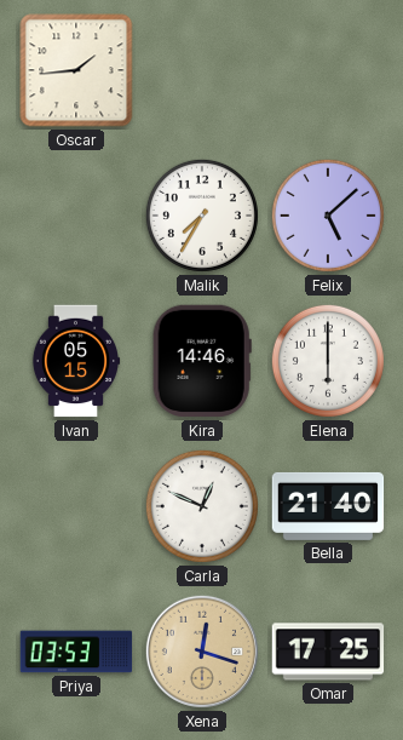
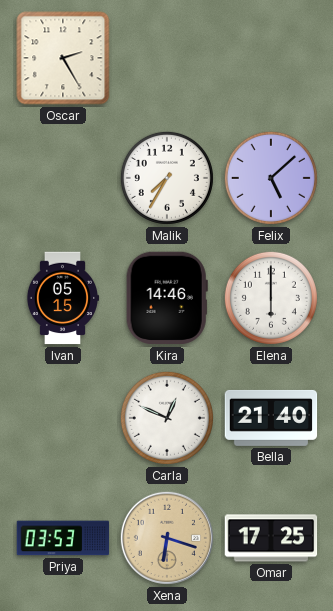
Oscar: 1:44 -> 2:25 (63, 58)
Xena: 12:18 -> 6:18 (167, 538)
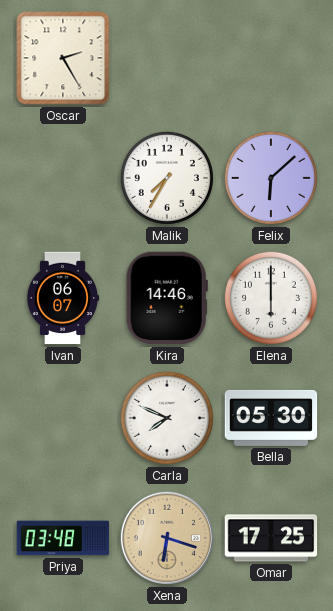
Felix: 5:08 -> 6:08 (271, 178)
Ivan: 05:15 -> 06:07 (63, 298)
Carla: 12:49 -> 7:49 (167, 418)
Bella: 21:40 -> 05:30 (271, 418)
Priya: 03:53 -> 03:48 (63, 538)
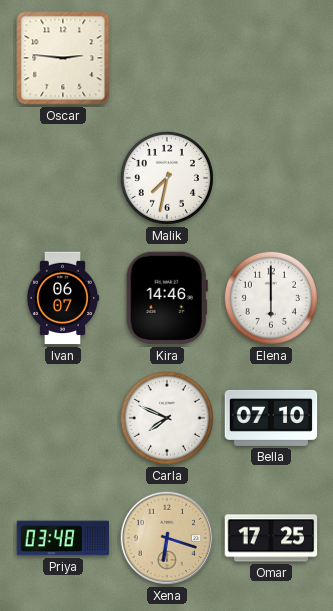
Oscar: 2:25 -> 2:46 (63, 58)
Malik: 7:35 -> 7:32 (167, 178)
Felix: 6:08 -> none (271, 178)
Bella: 05:30 -> 07:10 (271, 418)
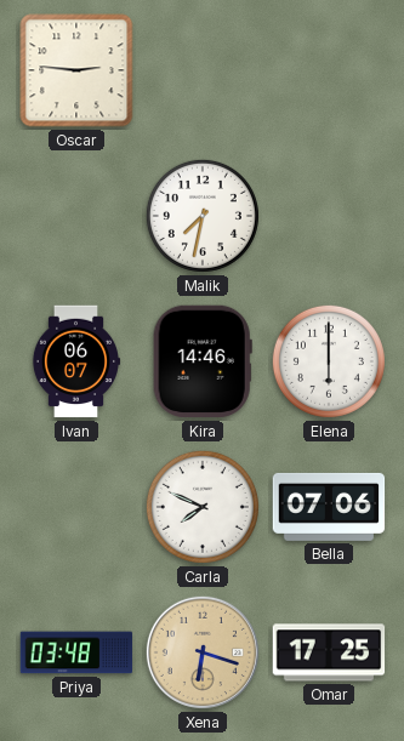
Bella: 07:10 -> 07:06 (329, 507)
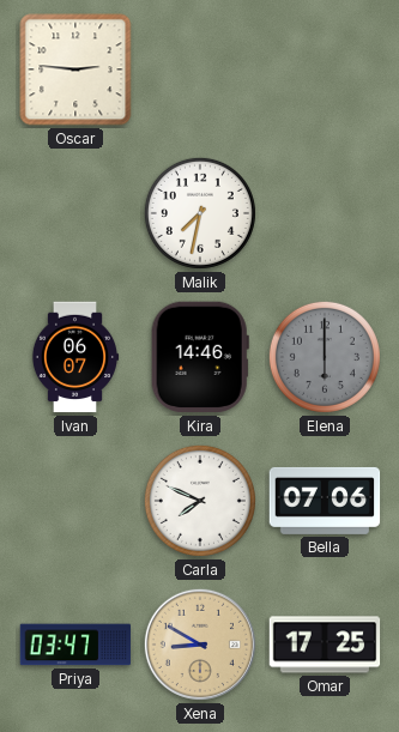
Elena dial: white -> grey (325, 357)
Priya: 03:48 -> 03:47 (75, 645)
Xena: 6:18 -> 8:50 (200, 645)
